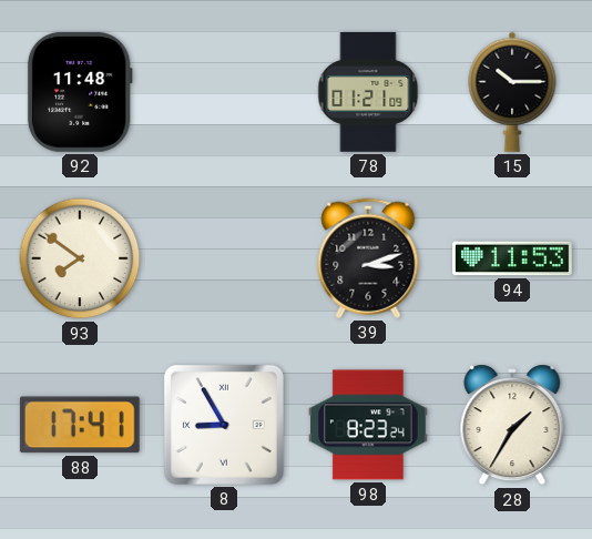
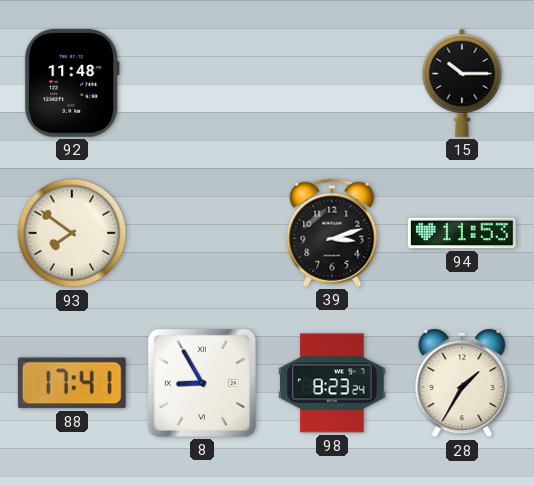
78: 01:21 -> none (368, 93)
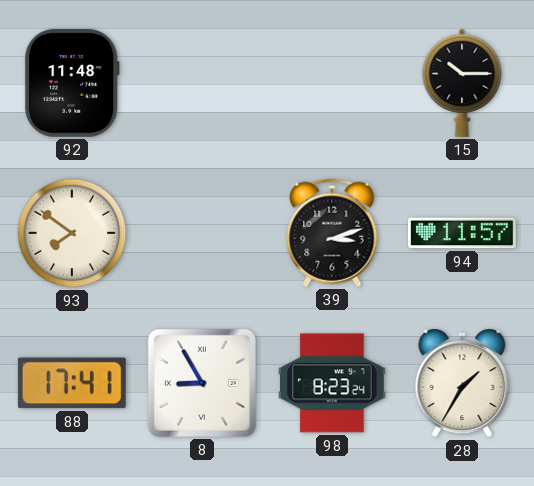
94: 11:53 -> 11:57 (463, 233)
